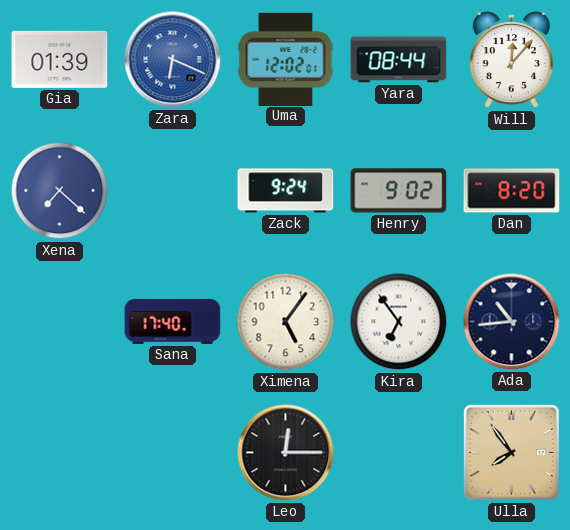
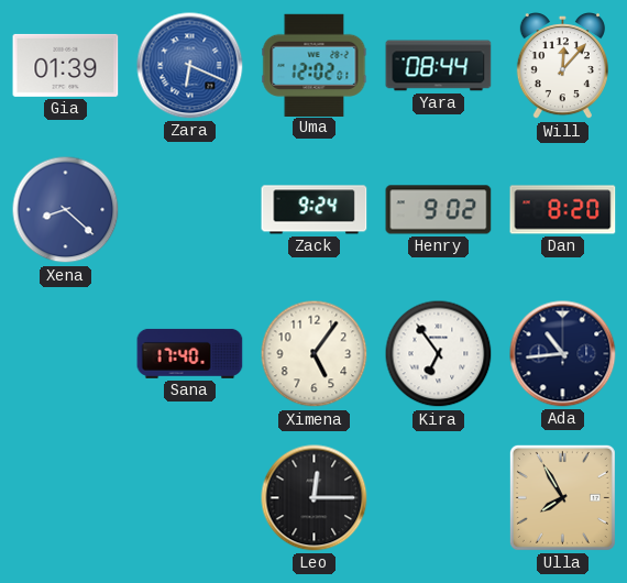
Xena: 7:22 -> 8:22 (66, 210)
Ulla: 7:54 -> 7:55 (562, 497)
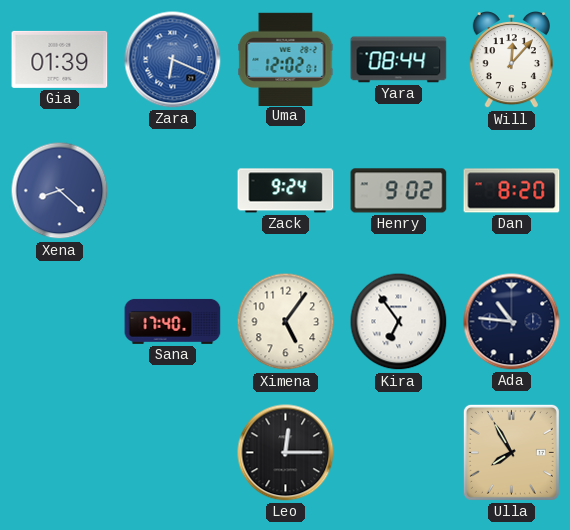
Ada: 10:44 -> 10:46 (512, 322)
